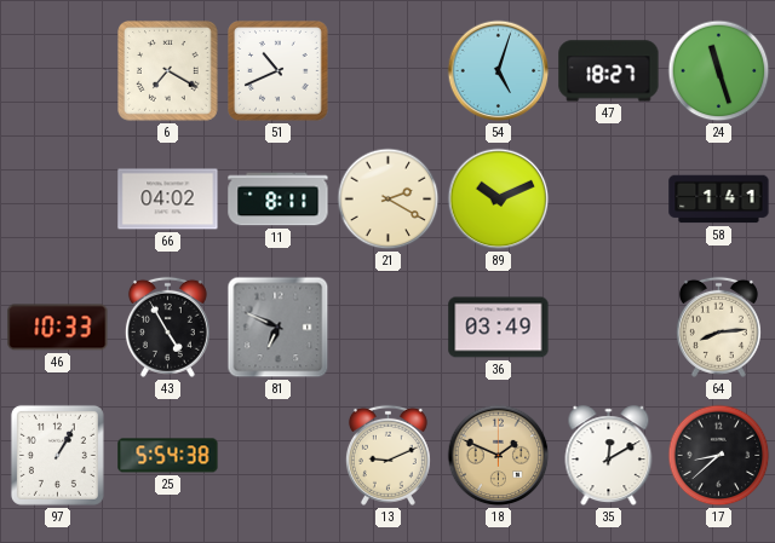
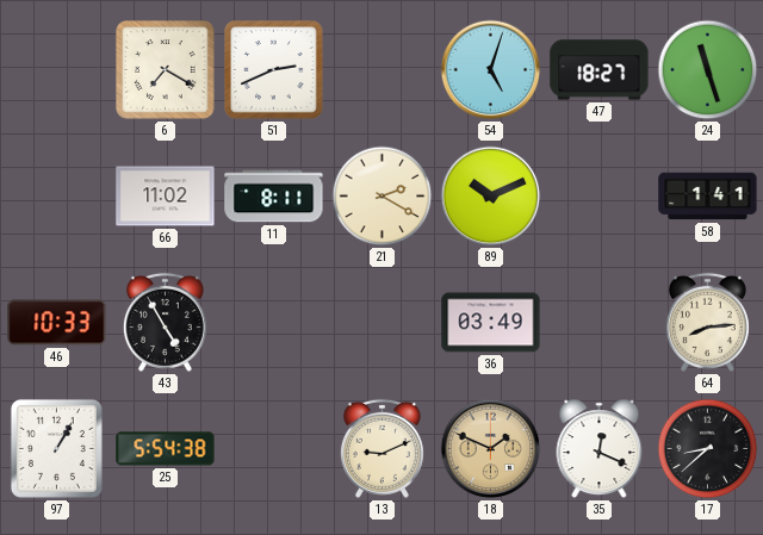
51: 10:41 -> 2:41 (274, 70)
66: 04:02 -> 11:02 (166, 197)
81: 6:49 -> none (279, 328)
35: 12:10 -> 12:19 (600, 449)
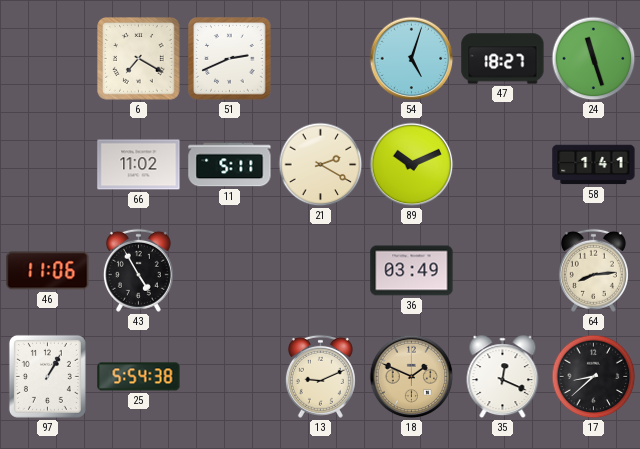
11: 8:11 -> 5:11 (230, 165)
46: 10:33 -> 11:06 (48, 271)
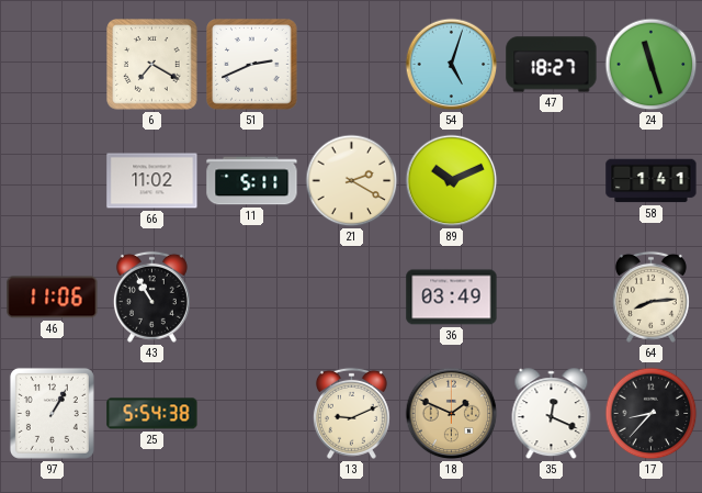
43: 4:55 -> 10:55 (151, 296)
17: 8:38 -> 8:37 (652, 414)
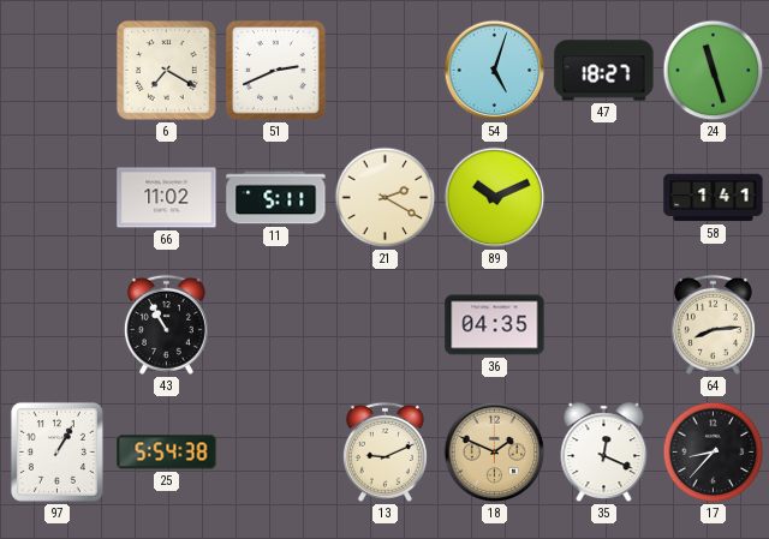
46: 11:06 -> none (53, 298)
36: 03:49 -> 04:35 (495, 325)
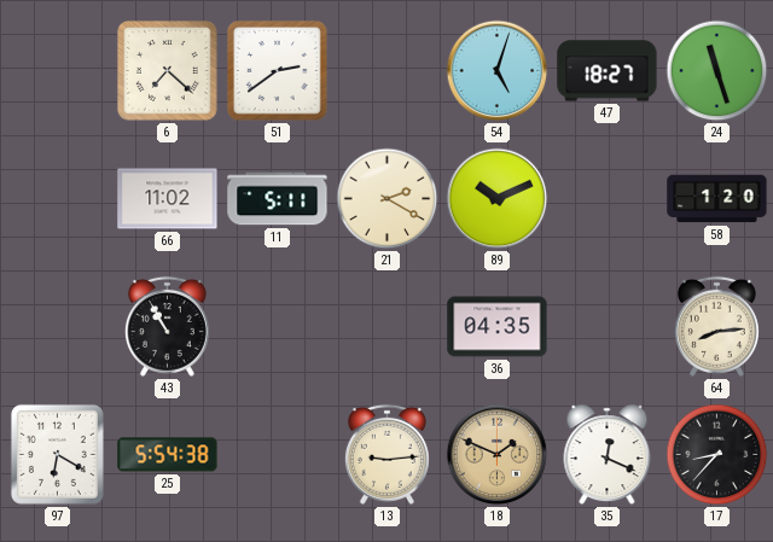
6: 7:20 -> 7:22 (168, 71)
51: 2:41 -> 2:39 (278, 71)
58: 1:41 -> 1:20 (717, 199)
97: 1:05 -> 6:20 (57, 454)
13: 9:11 -> 9:14 (386, 454)
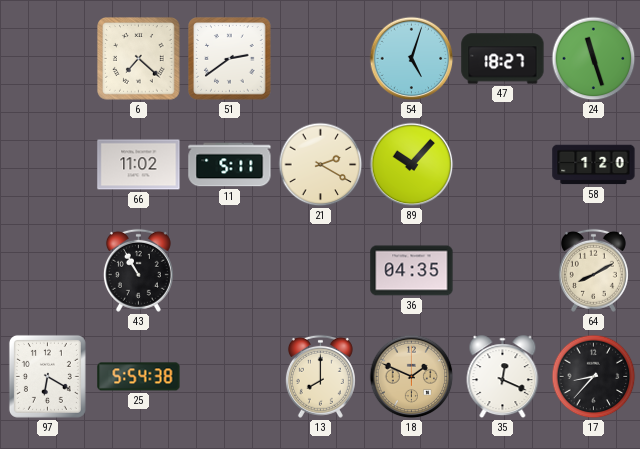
89: 10:11 -> 10:07 (412, 165)
64: 8:14 -> 8:10 (593, 270)
13: 9:14 -> 8:00 (320, 376)
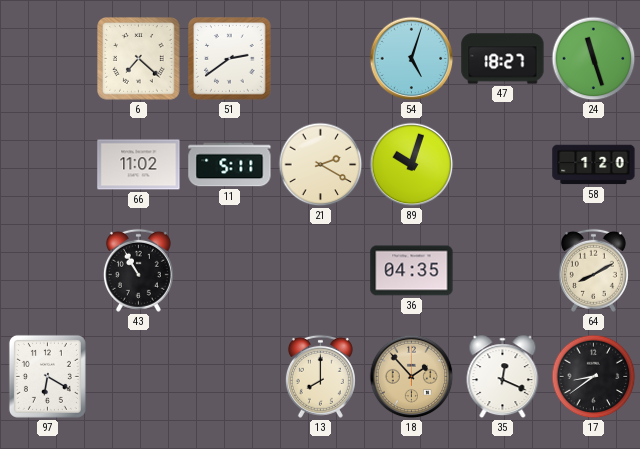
89: 10:07 -> 10:03 (412, 165)
25: 5:54 -> none (139, 377)
18: 1:49 -> 1:53 (412, 377)
17: 8:37 -> 8:39 (594, 377)
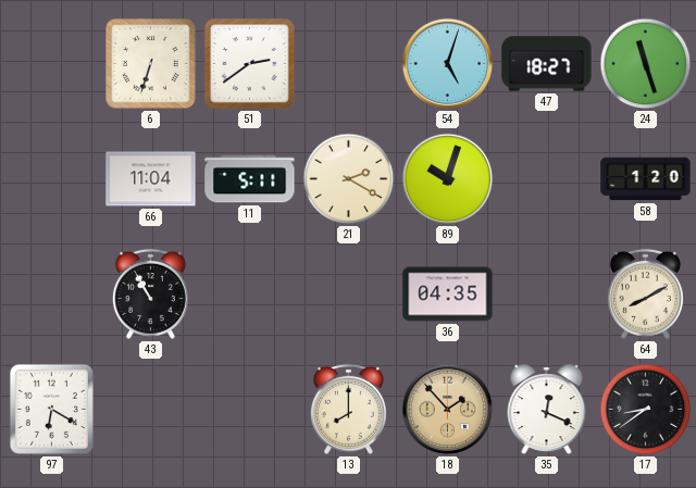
6: 7:22 -> 6:33 (151, 64)
66: 11:02 -> 11:04 (151, 179)
